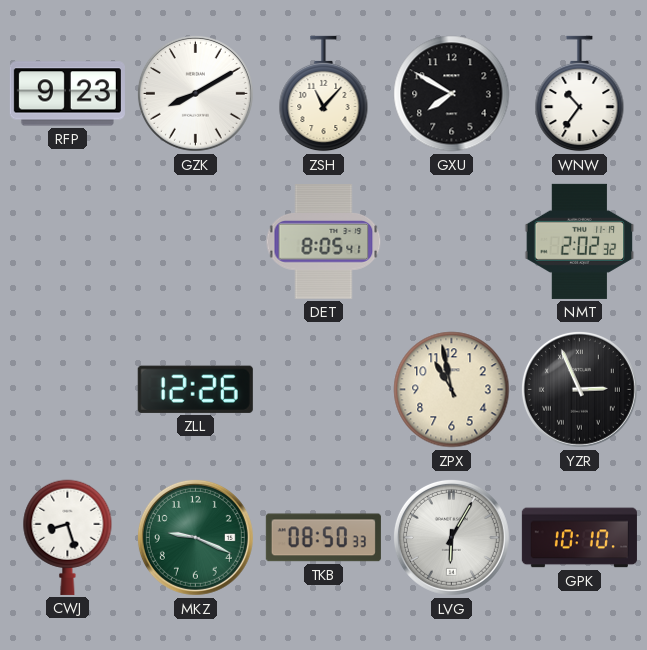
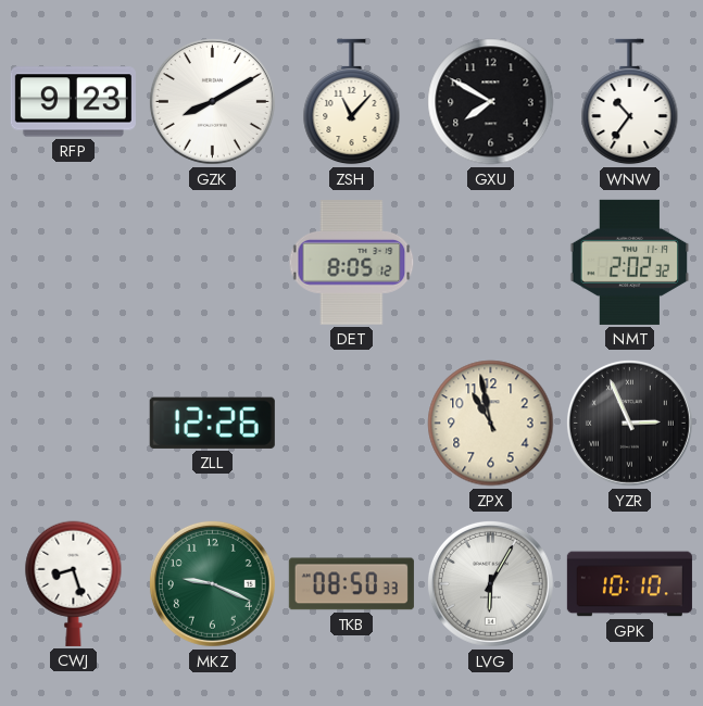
DET: 8:05:41 -> 8:05:12 (352, 263)
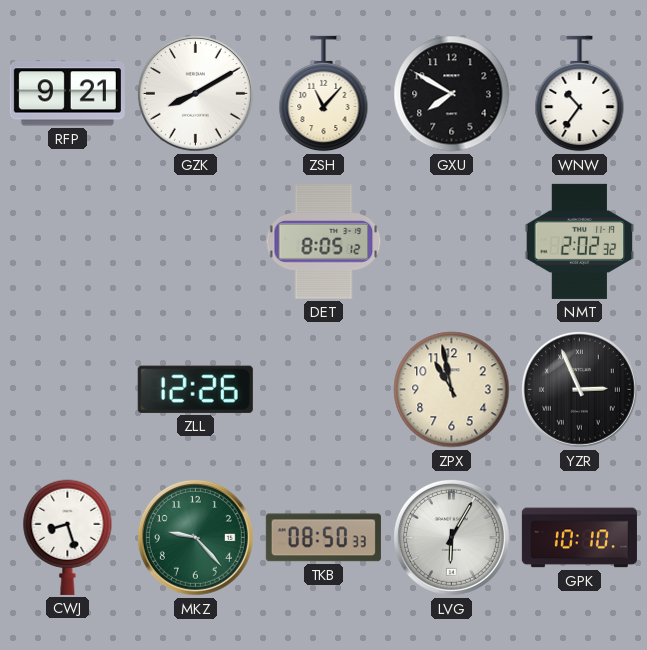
RFP: 9:23 -> 9:21 (67, 94)
MKZ: 9:19 -> 9:23 (195, 537)
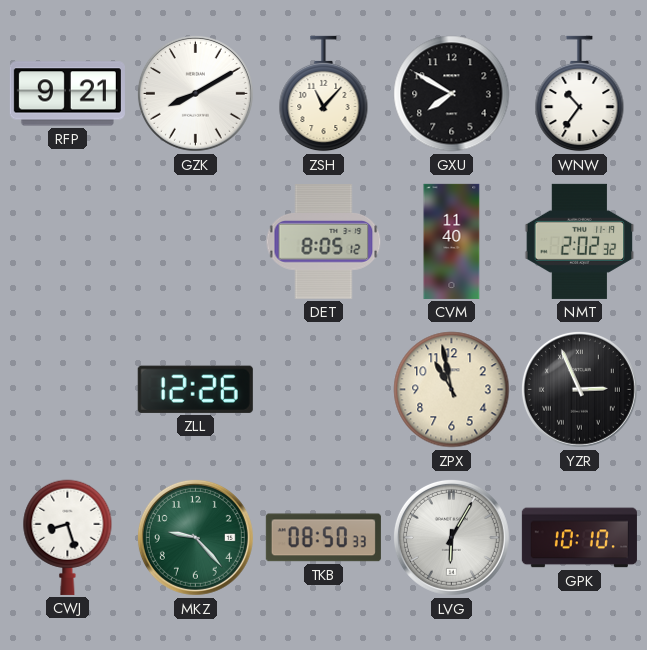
CVM: none -> 11:40 (452, 241)
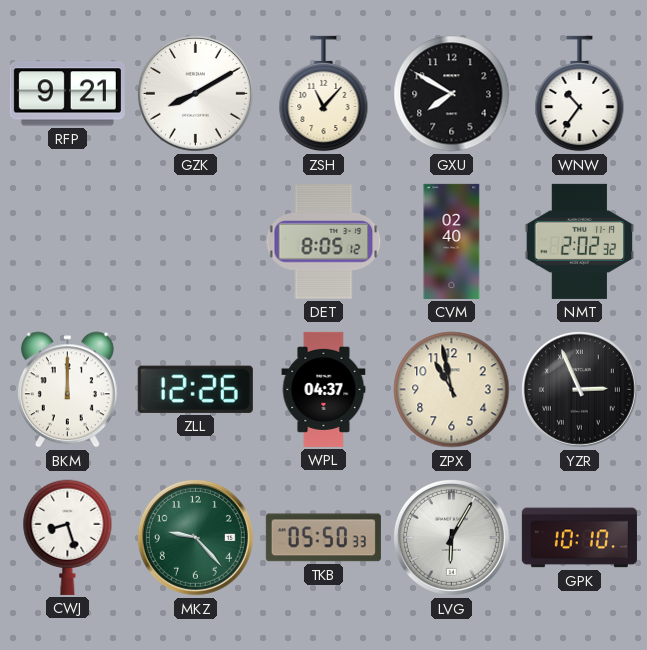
CVM: 11:40 -> 02:40 (452, 241)
BKM: none -> 12:00 (67, 390)
WPL: none -> 04:37 (324, 389)
TKB: 08:50 -> 05:50 (323, 538)
